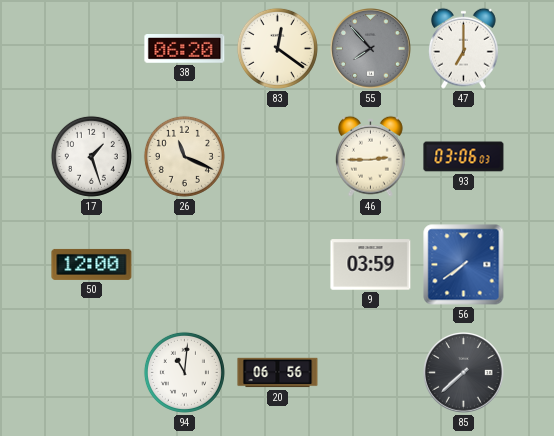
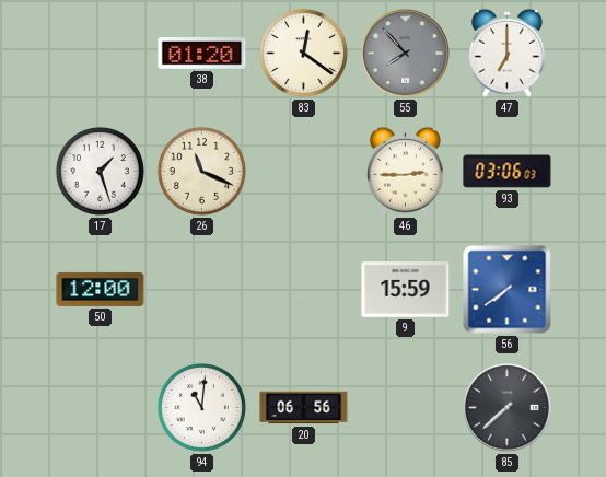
38: 06:20 -> 01:20 (202, 54)
9: 03:59 -> 15:59 (406, 290)
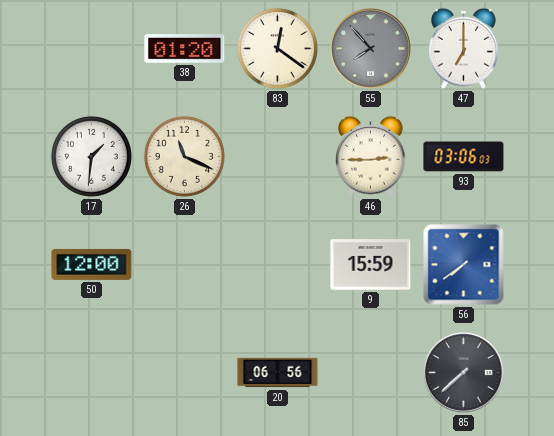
17: 1:27 -> 1:31 (91, 156)
94: 11:01 -> none (201, 407)
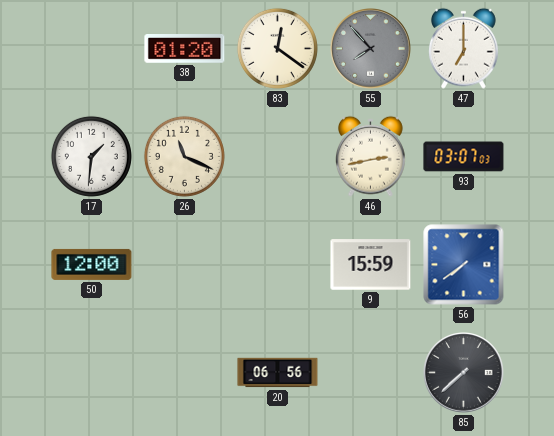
46: 2:45 -> 2:43 (370, 156)
93: 03:06 -> 03:07 (464, 157)
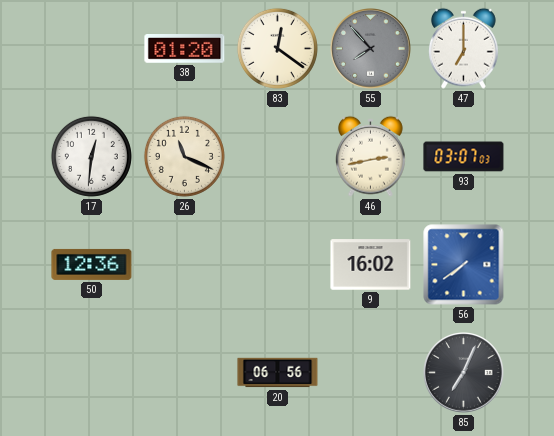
17: 1:31 -> 12:31 (91, 156)
50: 12:00 -> 12:36 (92, 264)
9: 15:59 -> 16:02 (371, 265)
85: 7:38 -> 7:04 (464, 373)
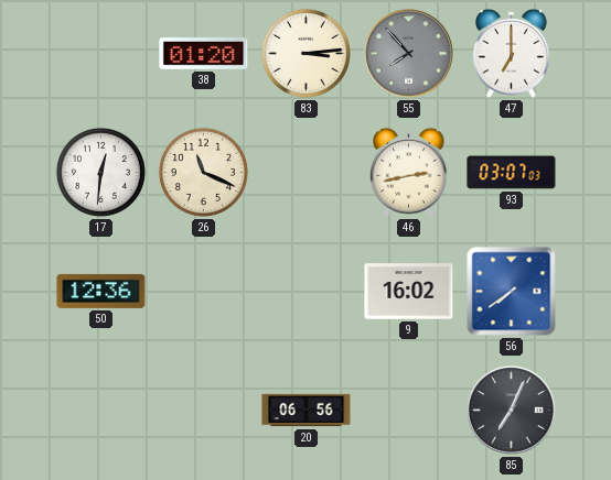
83: 12:21 -> 3:14 (305, 53)
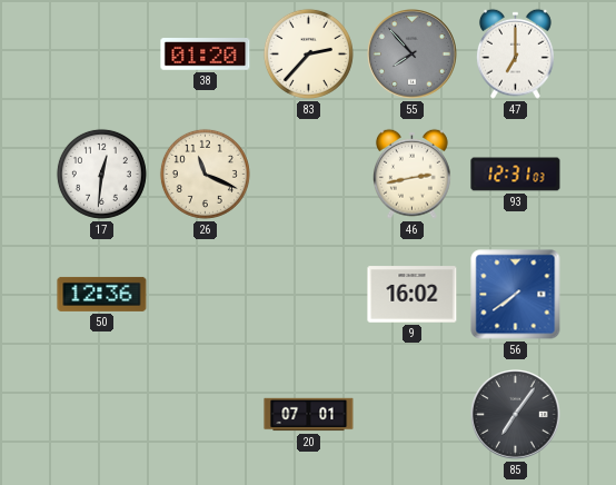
83: 3:14 -> 2:37 (308, 53)
93: 03:07 -> 12:31 (516, 175)
20: 06:56 -> 07:01 (309, 415)
85: 7:04 -> 7:06 (516, 415)
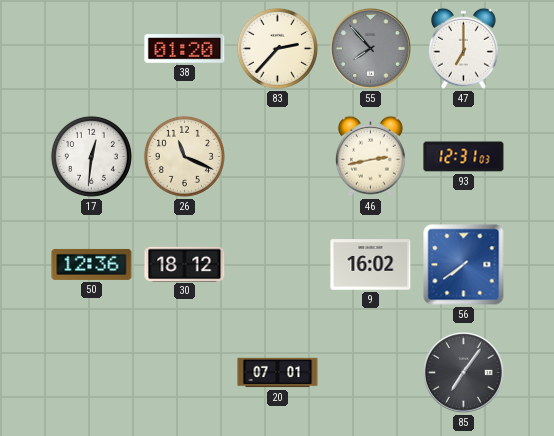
30: none -> 18:12 (185, 264)
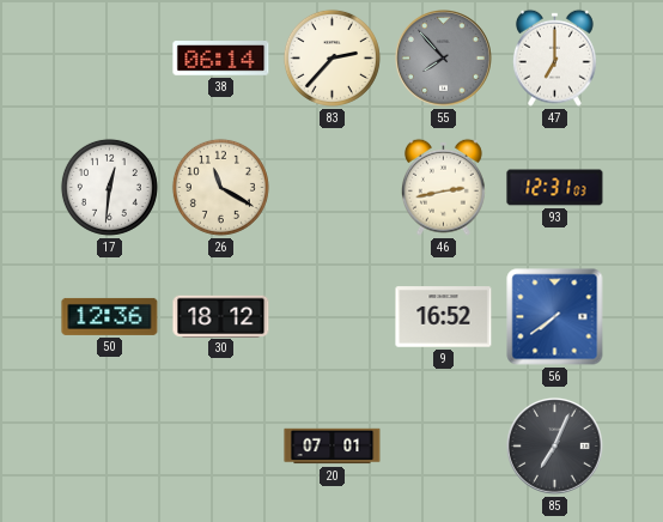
38: 01:20 -> 06:14 (221, 59)
26: 11:19 -> 11:20 (220, 187)
9: 16:02 -> 16:52 (444, 317)
85: 7:06 -> 7:04 (555, 447)
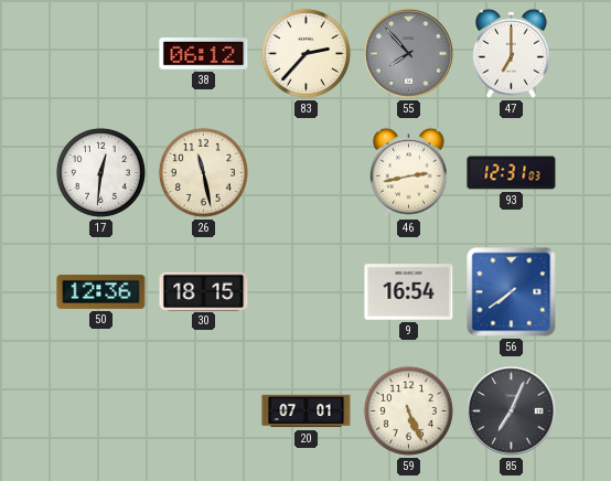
38: 06:14 -> 06:12 (204, 54)
26: 11:20 -> 11:28 (203, 172)
30: 18:12 -> 18:15 (204, 291)
9: 16:52 -> 16:54 (409, 292)
59: none -> 5:26 (408, 410)
